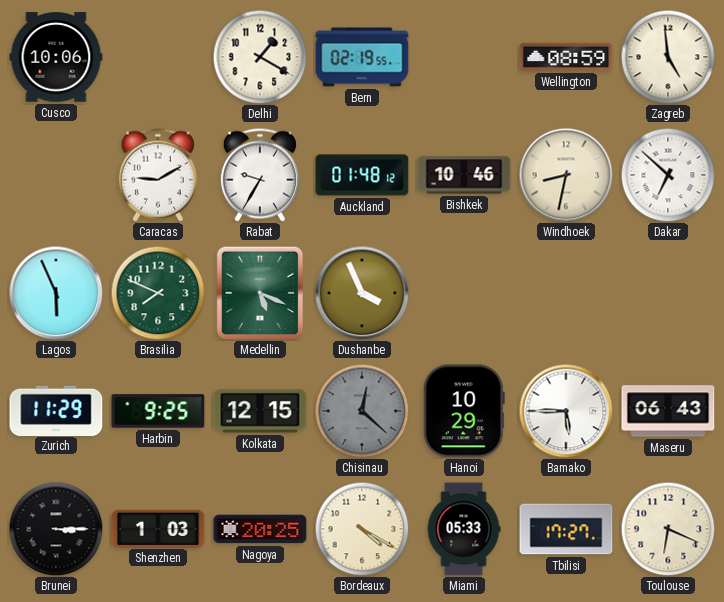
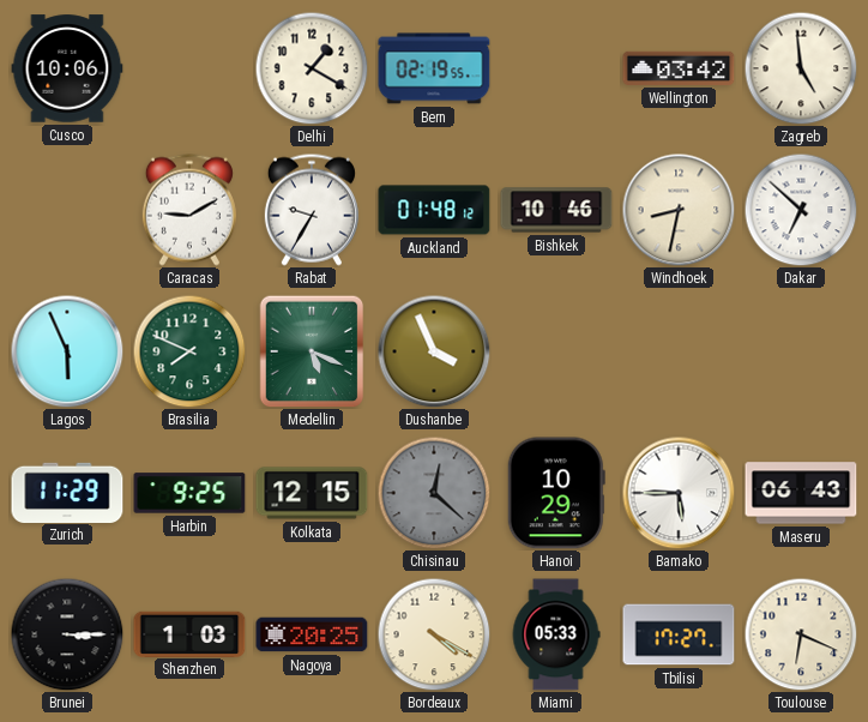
Wellington: 08:59 -> 03:42 (679, 68)
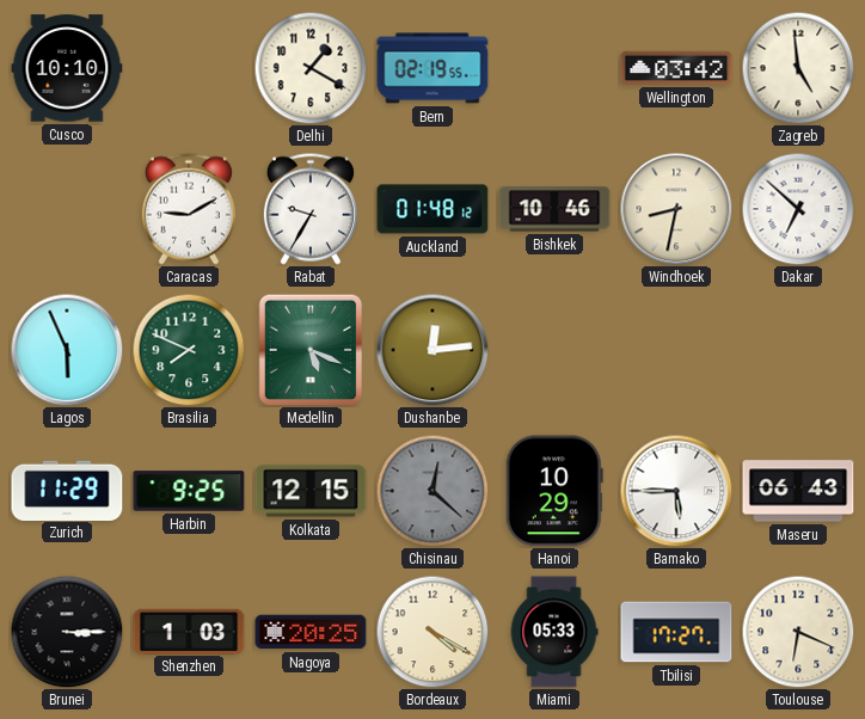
Cusco: 10:06 -> 10:10 (67, 68)
Dushanbe: 3:56 -> 12:14 (432, 350)
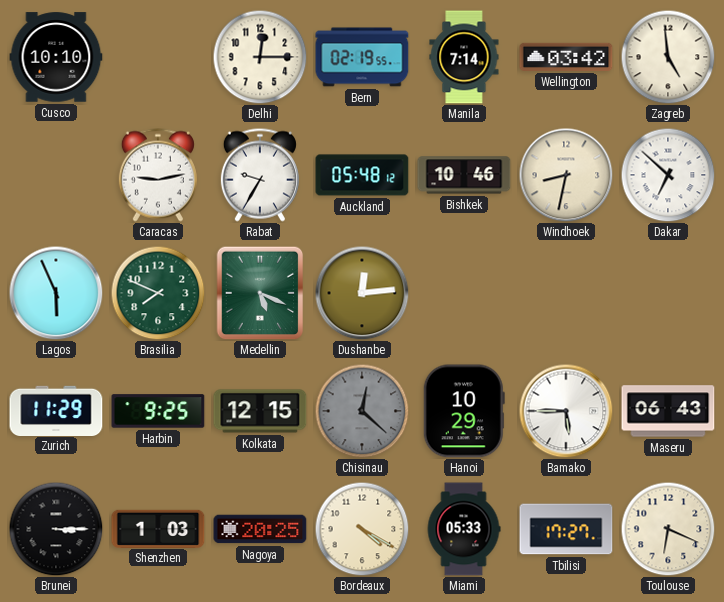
Delhi: 1:20 -> 12:15 (260, 57)
Manila: none -> 7:14 (464, 57)
Caracas: 9:10 -> 9:13 (158, 175)
Auckland: 01:48 -> 05:48 (362, 175)
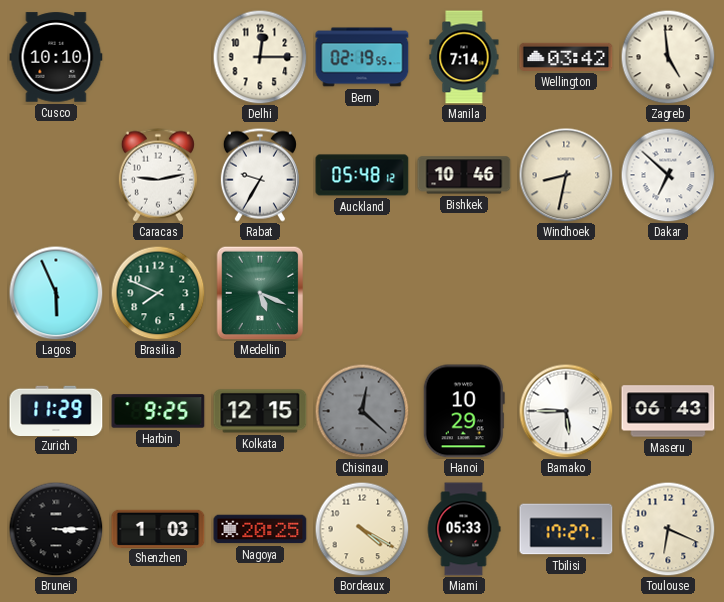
Dushanbe: 12:14 -> none (362, 293)
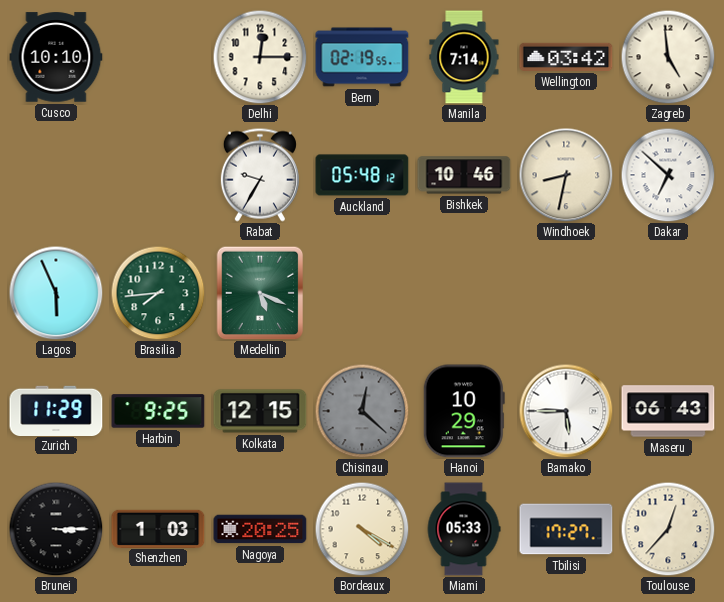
Caracas: 9:13 -> none (158, 175)
Brasilia: 7:49 -> 7:44 (158, 293)
Toulouse: 6:19 -> 12:37 (668, 529)
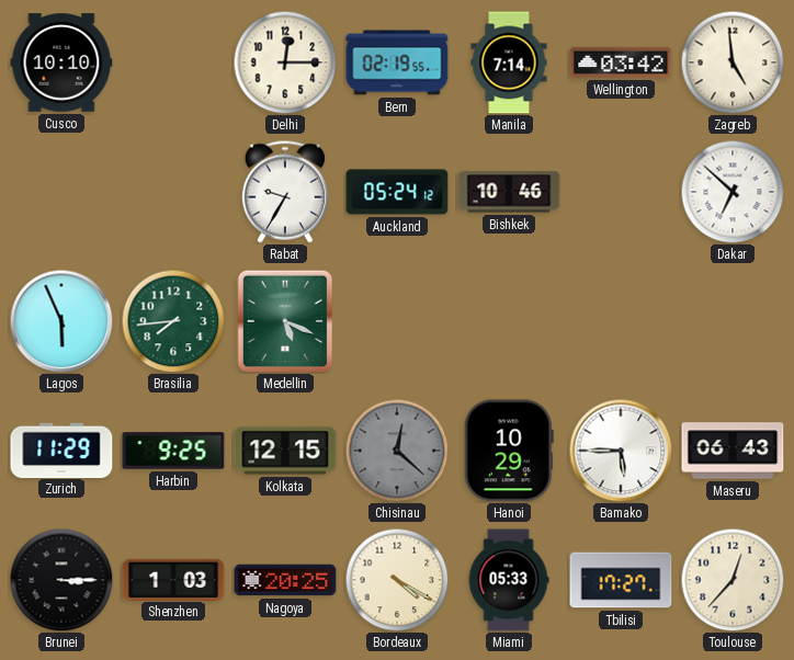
Auckland: 05:48 -> 05:24 (397, 192)
Windhoek: 8:32 -> none (566, 175)
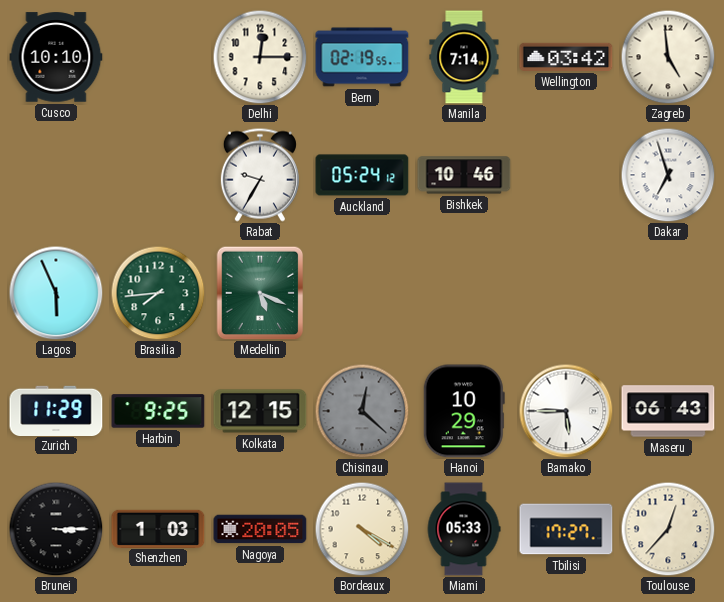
Dakar: 6:52 -> 6:57 (668, 175)
Nagoya: 20:25 -> 20:05 (260, 529)
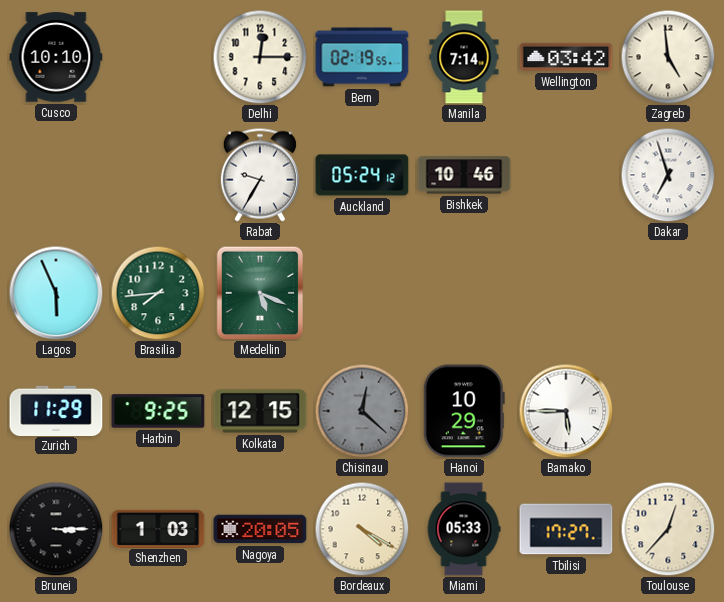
Maseru: 06:43 -> none (668, 411)
